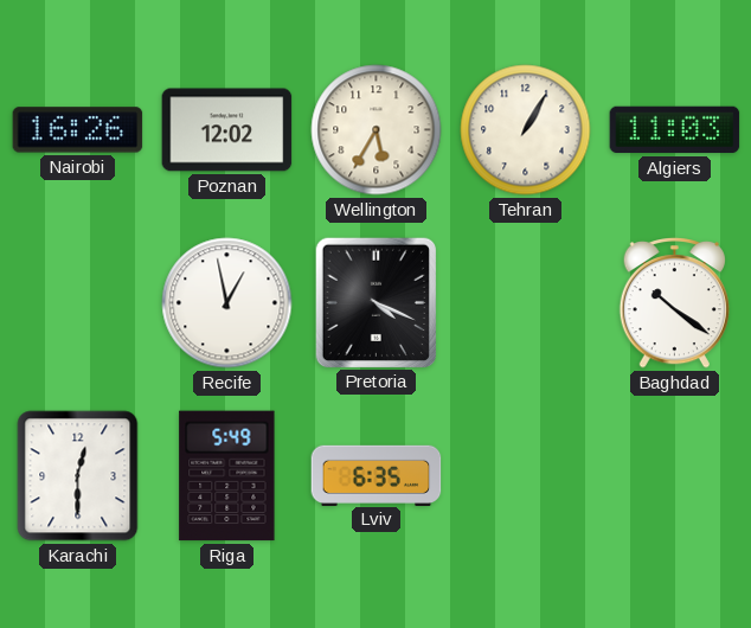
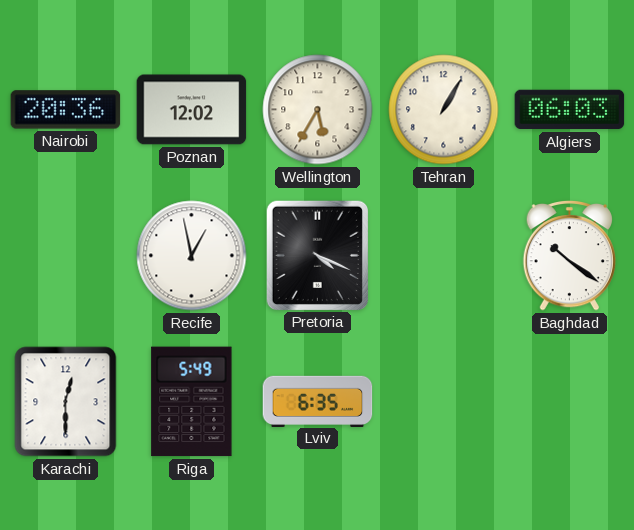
Nairobi: 16:26 -> 20:36 (66, 110)
Algiers: 11:03 -> 06:03 (570, 110)
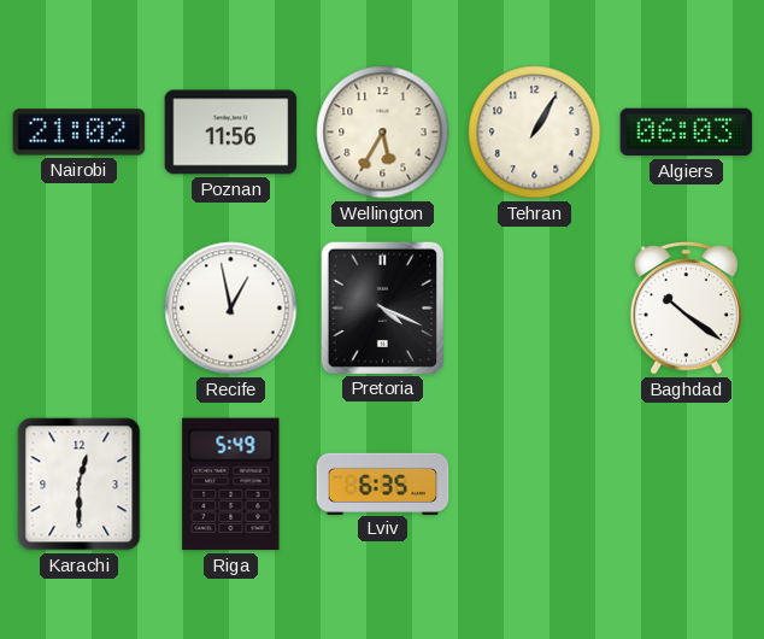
Nairobi: 20:36 -> 21:02 (80, 133)
Poznan: 12:02 -> 11:56 (231, 133)
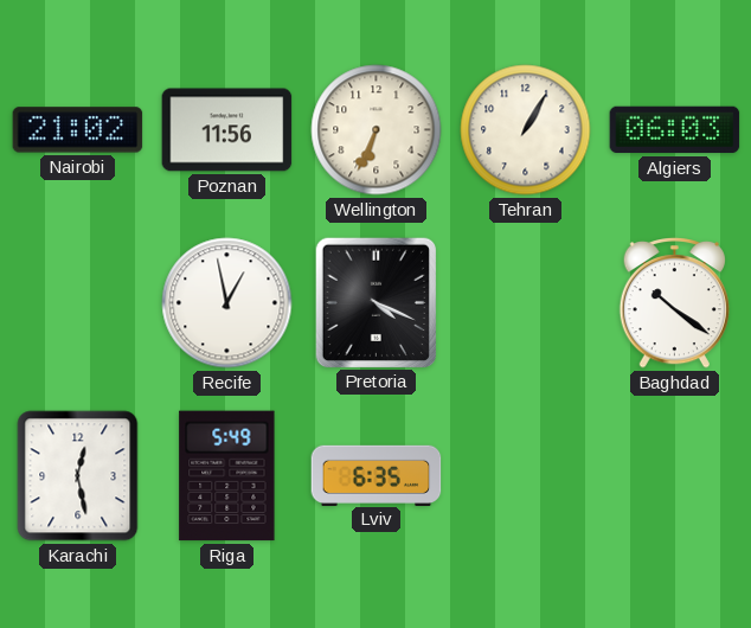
Wellington: 5:35 -> 6:34 (377, 130)
Karachi: 12:30 -> 12:28 (78, 476)
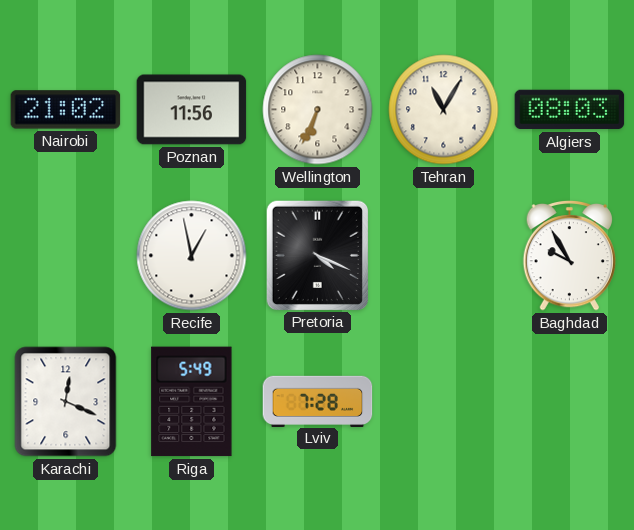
Tehran: 1:05 -> 11:05 (444, 110)
Algiers: 06:03 -> 08:03 (570, 110)
Baghdad: 10:21 -> 9:55 (569, 256)
Karachi: 12:28 -> 12:19 (66, 402)
Lviv: 6:35 -> 7:28 (318, 401)
